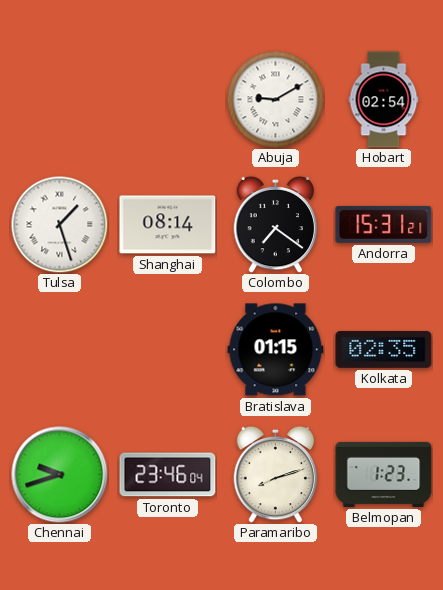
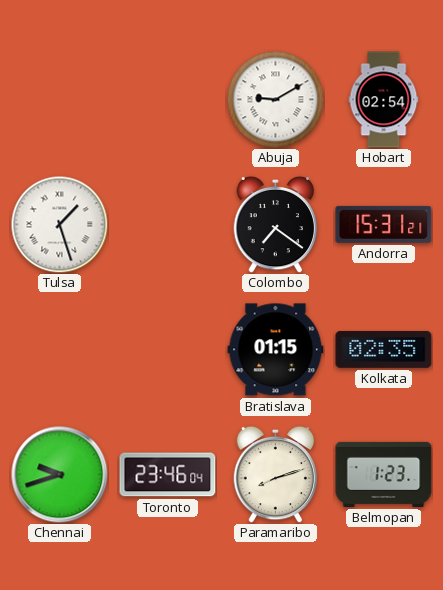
Shanghai: 08:14 -> none (168, 225)
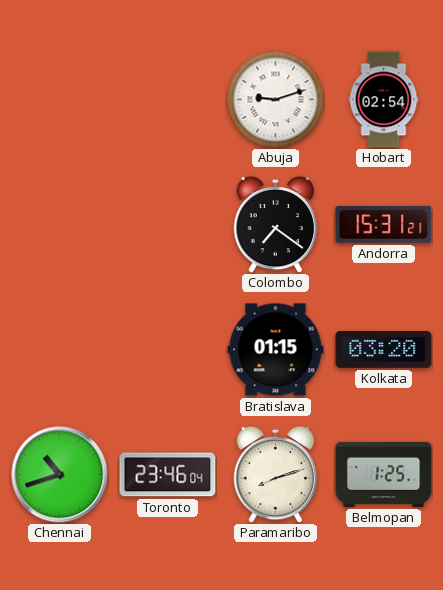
Abuja: 9:10 -> 9:12 (275, 99)
Tulsa: 1:27 -> none (59, 224)
Kolkata: 02:35 -> 03:20 (384, 349)
Chennai: 9:42 -> 10:42 (60, 475)
Belmopan: 1:23 -> 1:25 (384, 474)
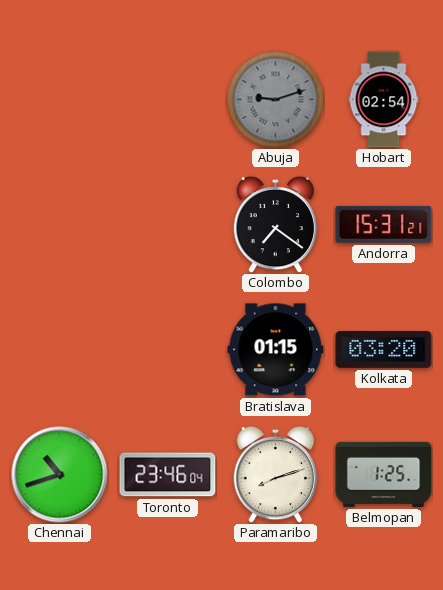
Abuja dial: white -> grey (275, 99)
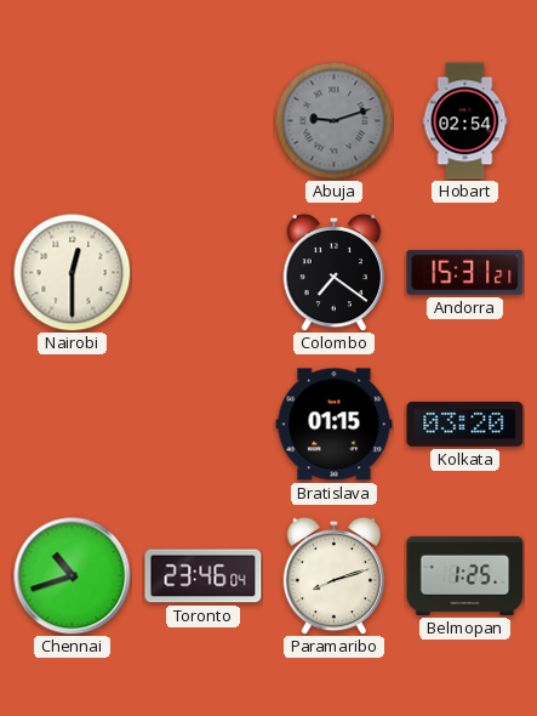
Nairobi: none -> 12:30 (72, 272)
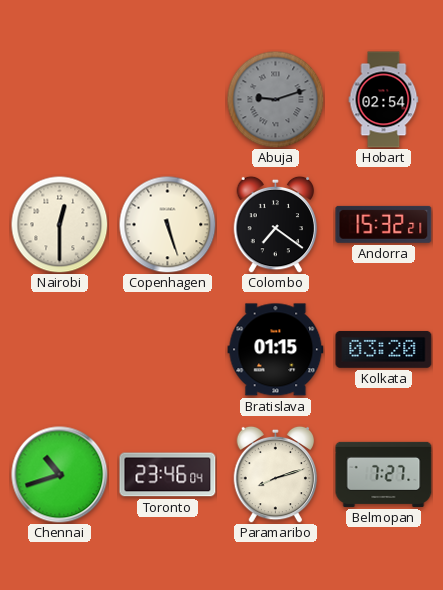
Copenhagen: none -> 5:27 (167, 224)
Andorra: 15:31 -> 15:32 (384, 224)
Belmopan: 1:25 -> 7:27 (384, 474)
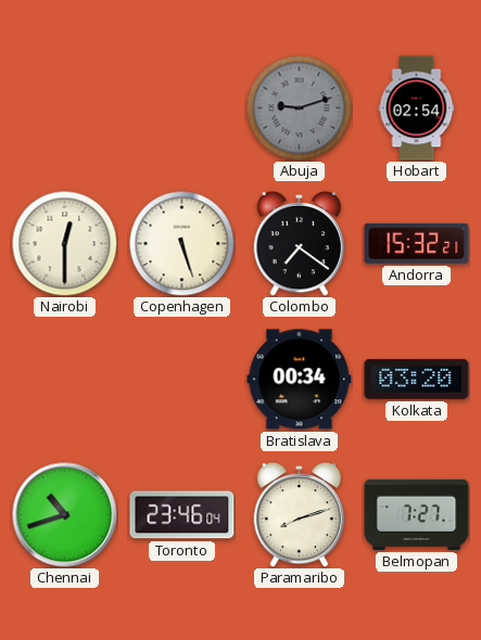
Bratislava: 01:15 -> 00:34 (300, 380)
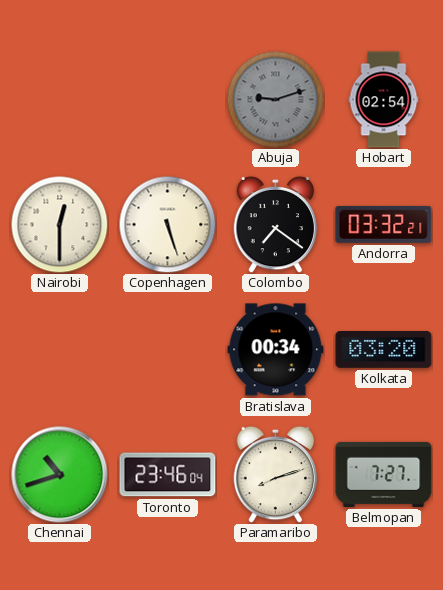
Andorra: 15:32 -> 03:32 (384, 224)
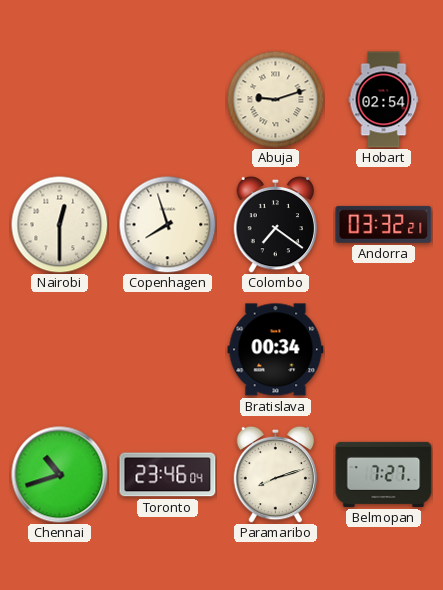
Abuja dial: grey -> cream (275, 99)
Copenhagen: 5:27 -> 7:57 (167, 224)
Kolkata: 03:20 -> none (384, 349)
